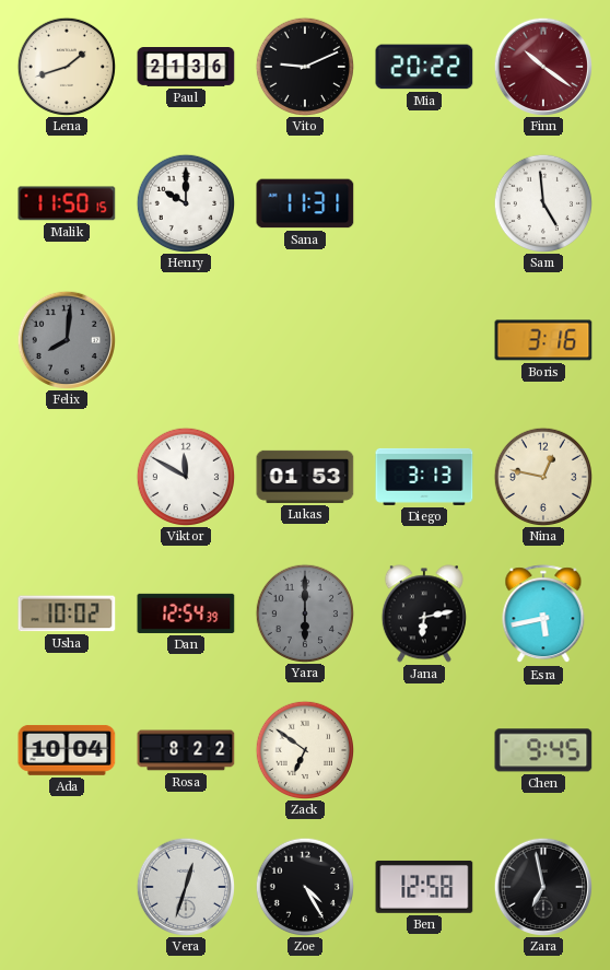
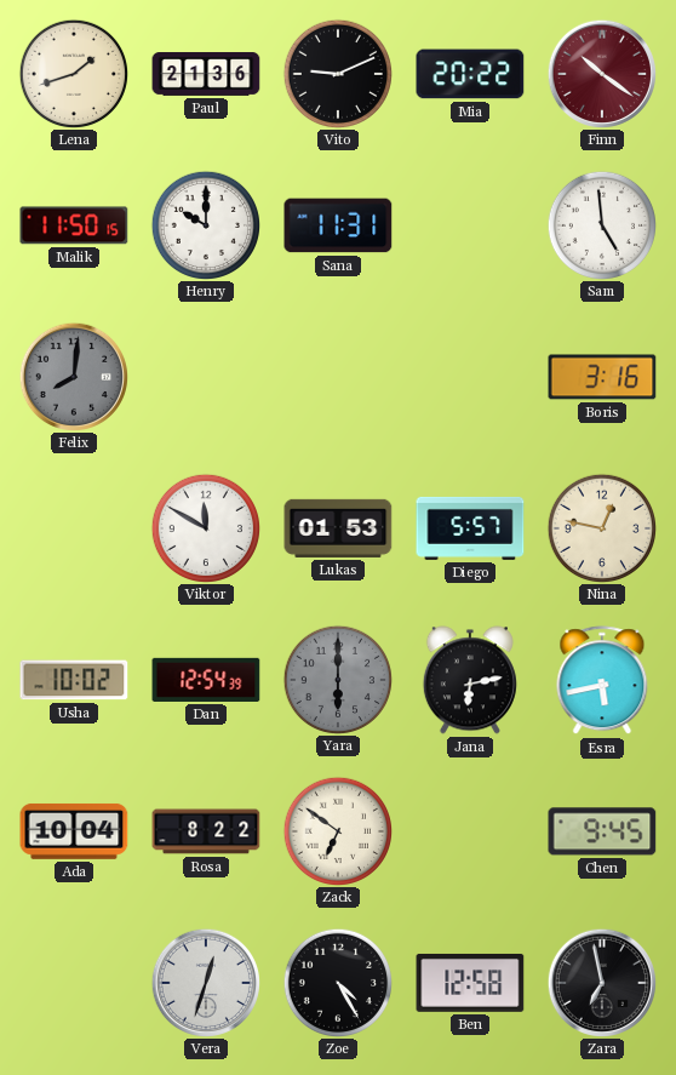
Diego: 3:13 -> 5:57 (470, 528)
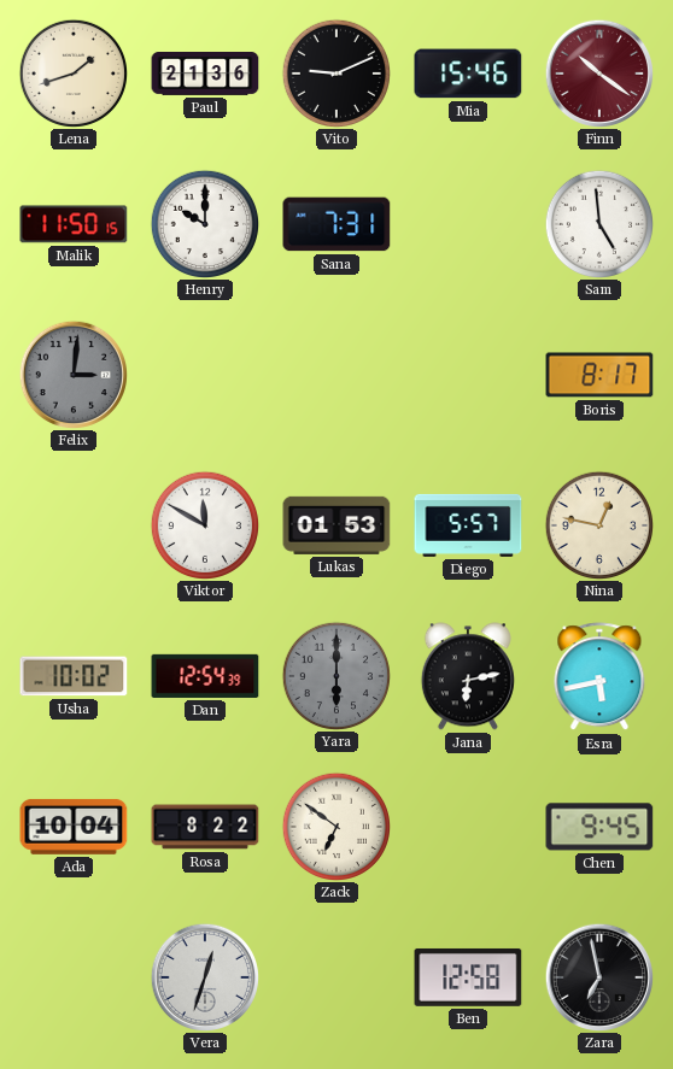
Mia: 20:22 -> 15:46 (468, 74)
Sana: 11:31 -> 7:31 (336, 224)
Felix: 8:01 -> 3:01 (72, 374)
Boris: 3:16 -> 8:17 (599, 375)
Zoe: 4:25 -> none (337, 982)
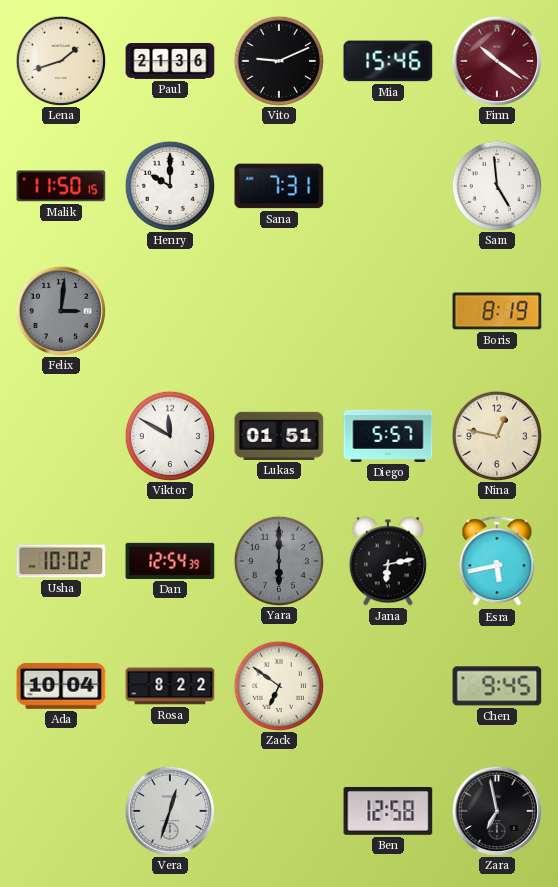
Boris: 8:17 -> 8:19 (497, 311)
Lukas: 01:53 -> 01:51 (279, 436)
